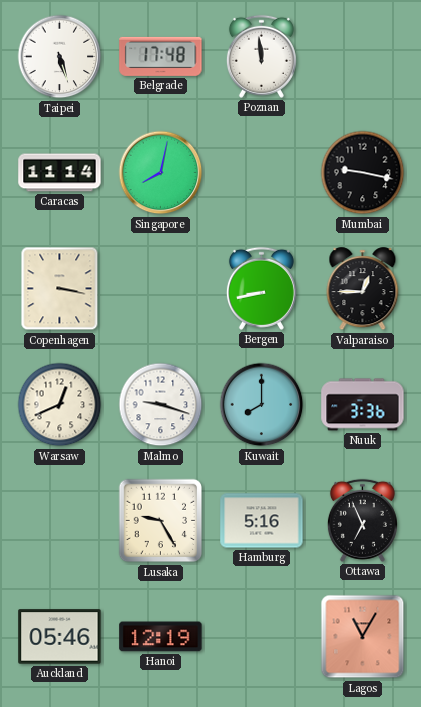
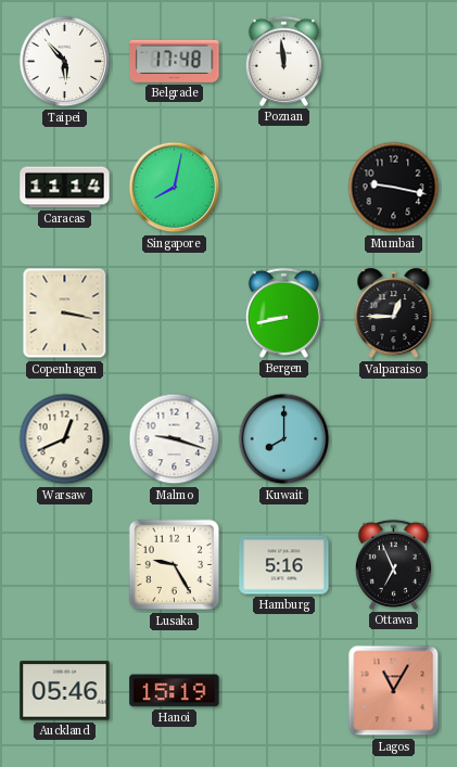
Taipei: 5:27 -> 5:53 (65, 62)
Nuuk: 3:36 -> none (363, 405)
Hanoi: 12:19 -> 15:19 (175, 691)
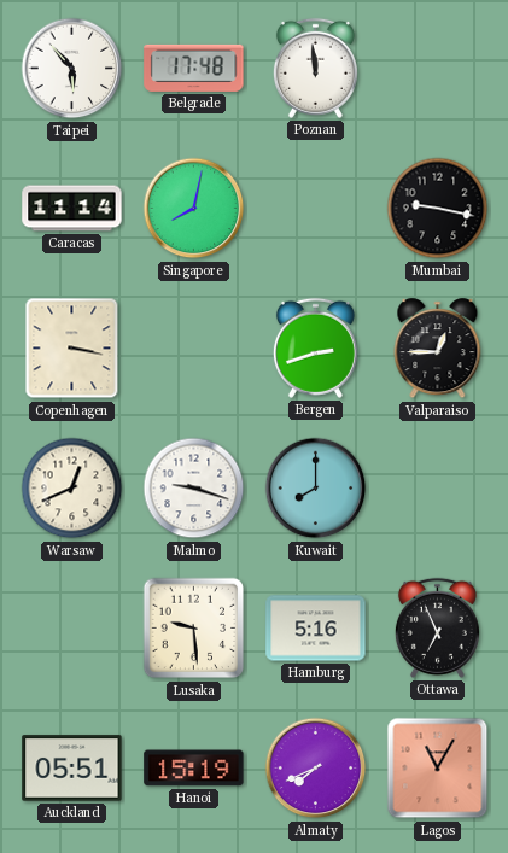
Bergen: 8:43 -> 2:42 (315, 347)
Lusaka: 9:25 -> 9:29 (194, 629)
Auckland: 05:46 -> 05:51 (72, 769)
Almaty: none -> 7:41 (316, 769)
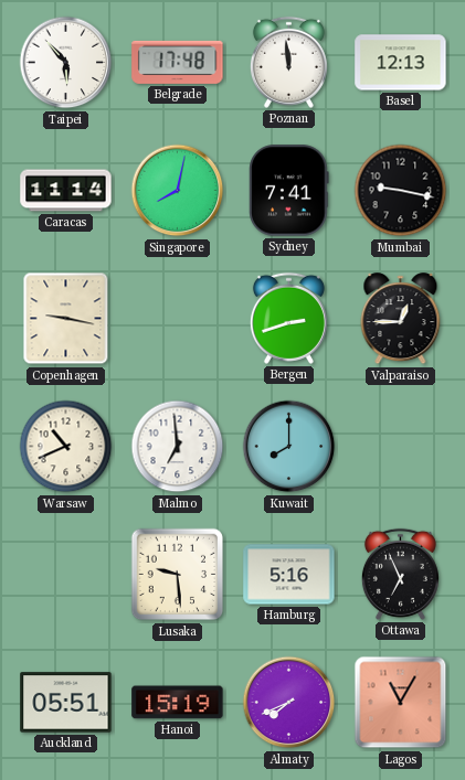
Basel: none -> 12:13 (401, 63)
Sydney: none -> 7:41 (289, 191)
Copenhagen: 3:17 -> 9:17 (66, 319)
Warsaw: 12:41 -> 10:41 (66, 447)
Malmo: 9:18 -> 6:59 (178, 447)
